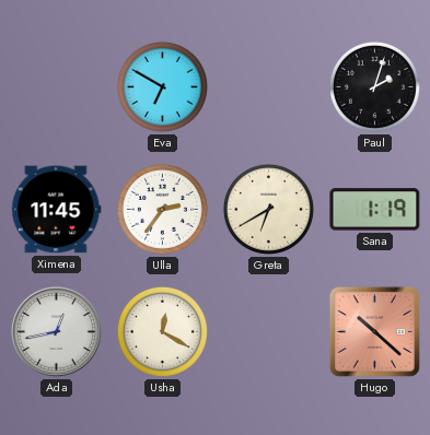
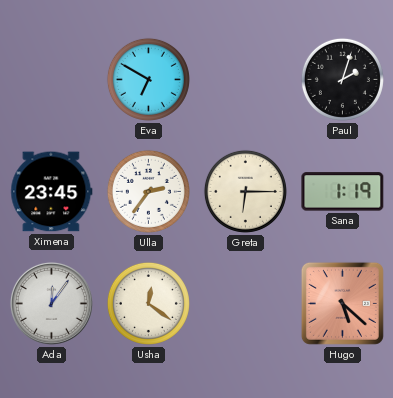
Ximena: 11:45 -> 23:45 (52, 192)
Greta: 6:40 -> 6:15 (245, 191)
Ada: 12:43 -> 12:06 (51, 303)
Usha: 12:20 -> 12:21 (148, 303)
Hugo: 10:22 -> 5:22 (342, 303)
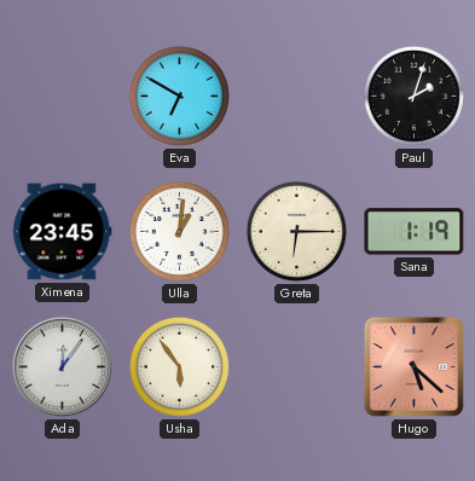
Ulla: 2:36 -> 1:01 (179, 231)
Usha: 12:21 -> 5:54 (179, 366)
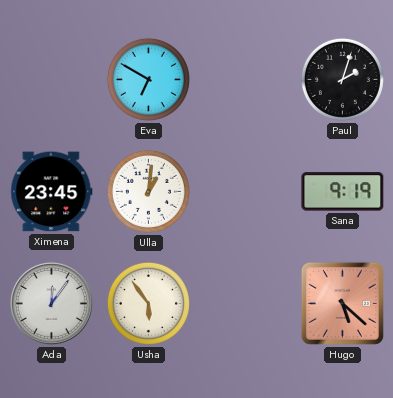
Greta: 6:15 -> none (296, 231)
Sana: 1:19 -> 9:19 (343, 192)
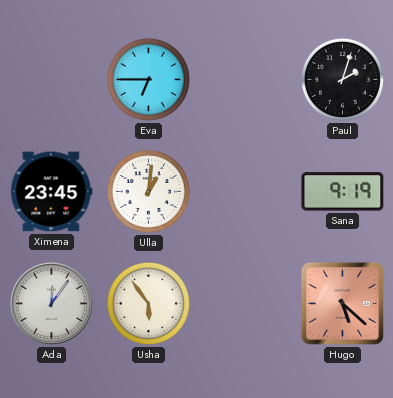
Eva: 6:50 -> 6:45 (148, 79)
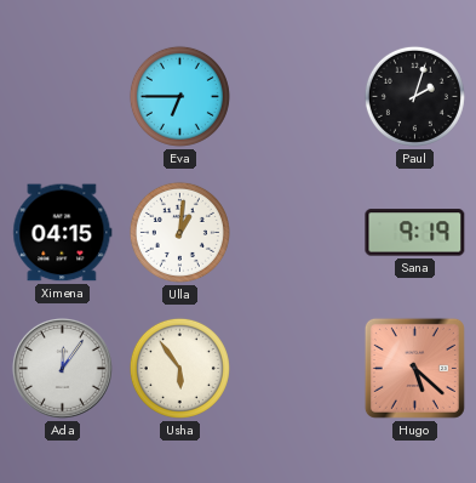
Ximena: 23:45 -> 04:15 (63, 233)
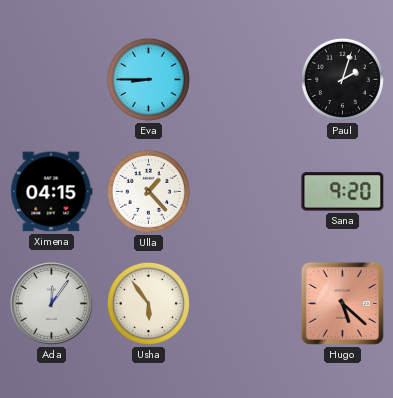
Eva: 6:45 -> 8:45 (148, 79)
Ulla: 1:01 -> 1:23 (148, 191)
Sana: 9:19 -> 9:20 (343, 192)
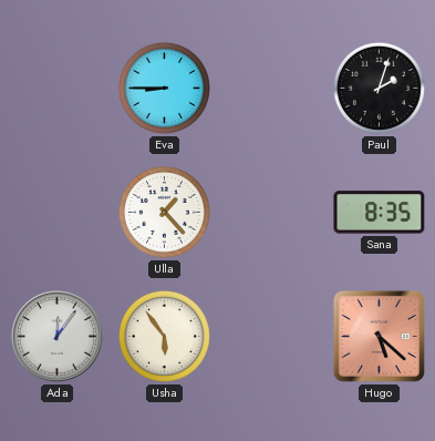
Ximena: 04:15 -> none (52, 192)
Sana: 9:20 -> 8:35 (380, 213)
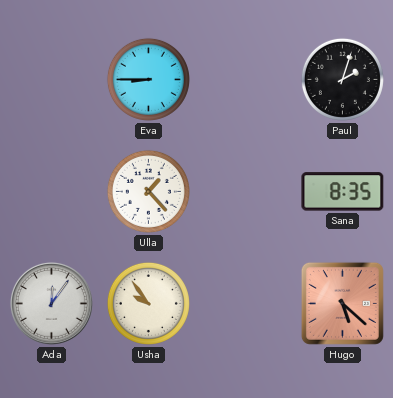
Usha: 5:54 -> 9:54 (148, 303)
